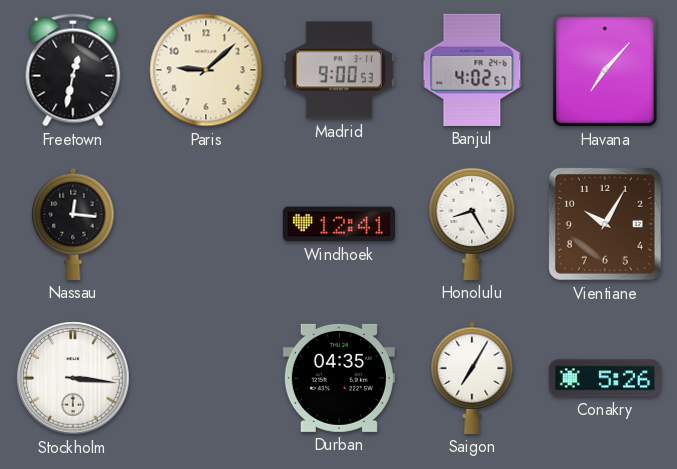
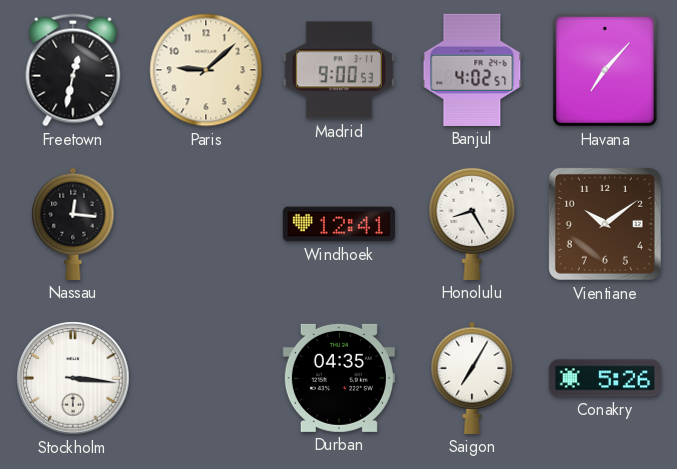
Vientiane: 10:05 -> 10:09 (605, 224)
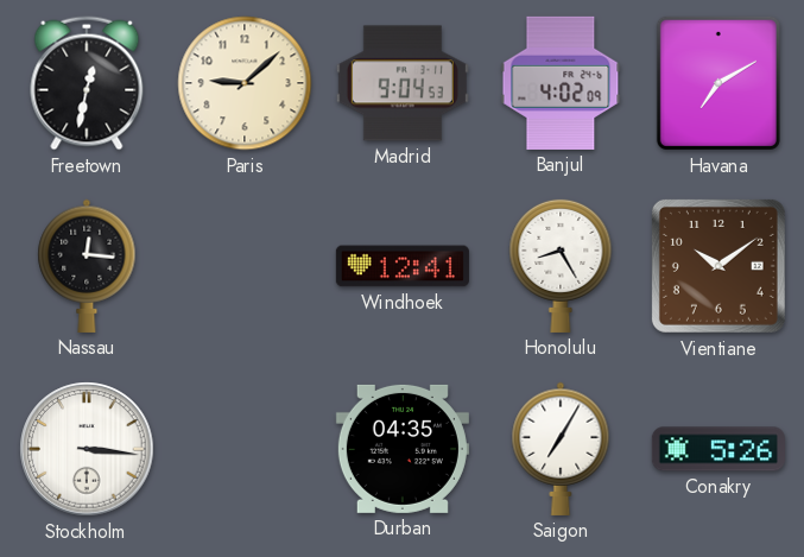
Madrid: 9:00 -> 9:04 (403, 83)
Banjul: 4:02:57 -> 4:02:09 (561, 83)
Havana: 7:07 -> 7:10 (718, 83)
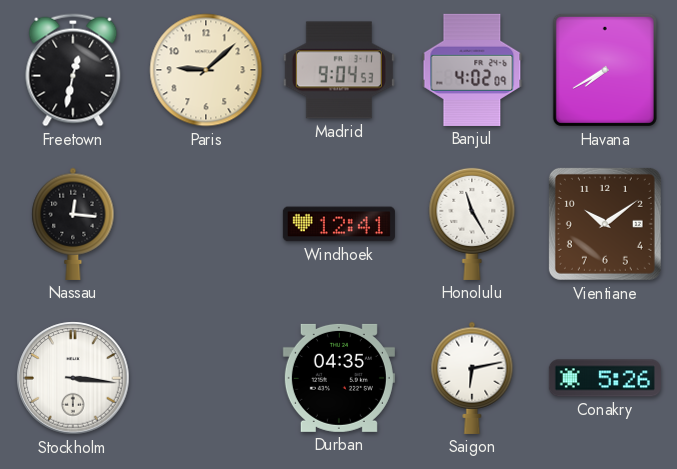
Havana: 7:10 -> 7:40 (605, 70)
Honolulu: 8:25 -> 11:25 (472, 223)
Saigon: 7:05 -> 6:13 (472, 378)
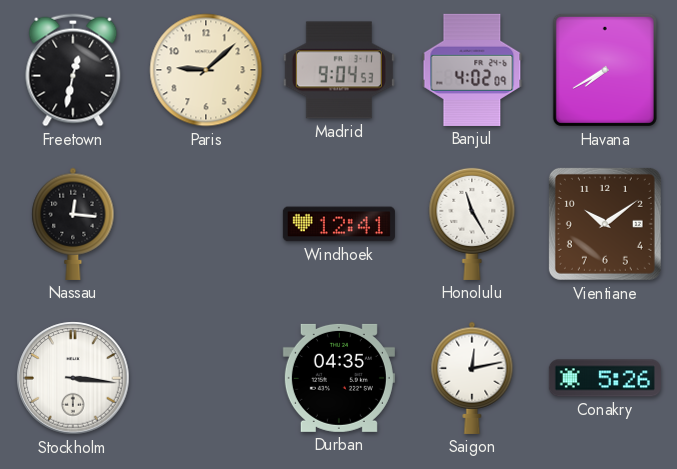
Saigon: 6:13 -> 12:13 (472, 378)
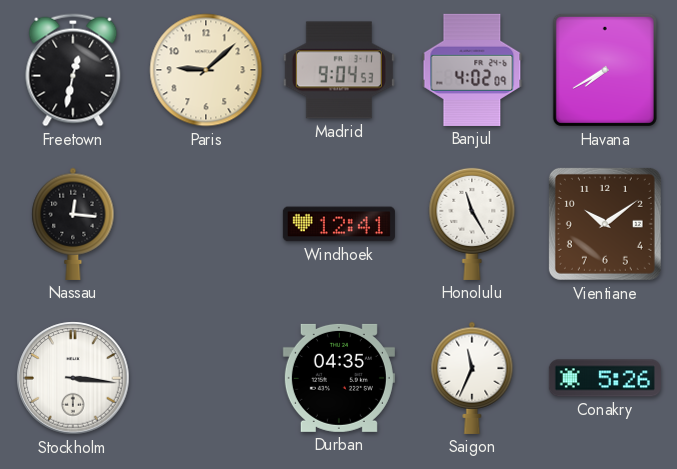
Saigon: 12:13 -> 11:34 (472, 378)
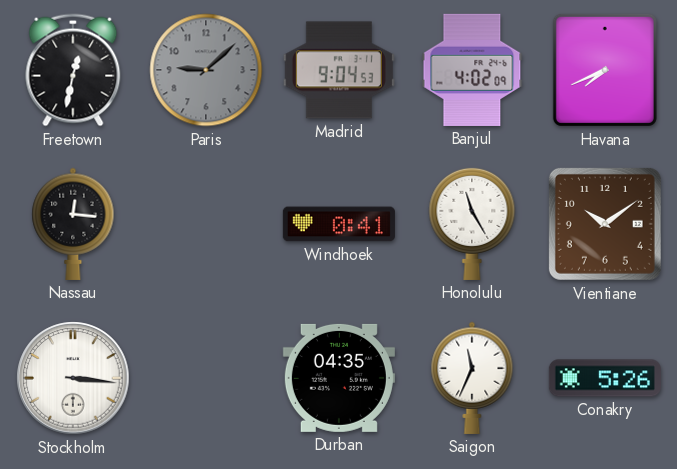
Paris dial: cream -> grey (206, 70)
Havana: 7:40 -> 7:41 (605, 70)
Windhoek: 12:41 -> 0:41 (339, 224)
